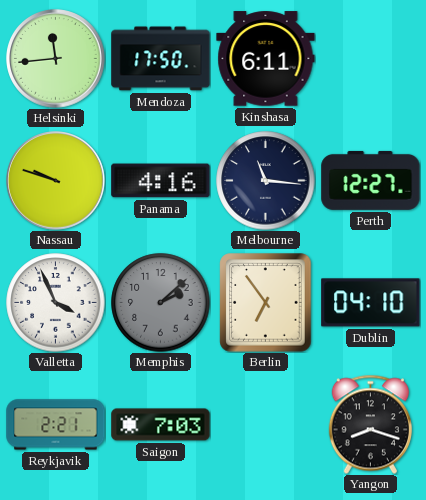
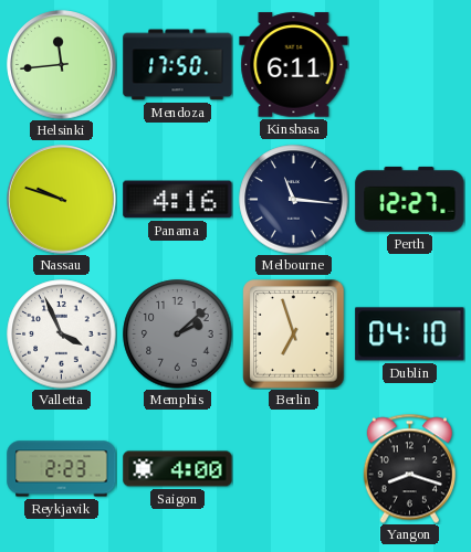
Berlin: 6:54 -> 6:57 (294, 335)
Reykjavik: 2:21 -> 2:23 (62, 469)
Saigon: 7:03 -> 4:00 (178, 469)
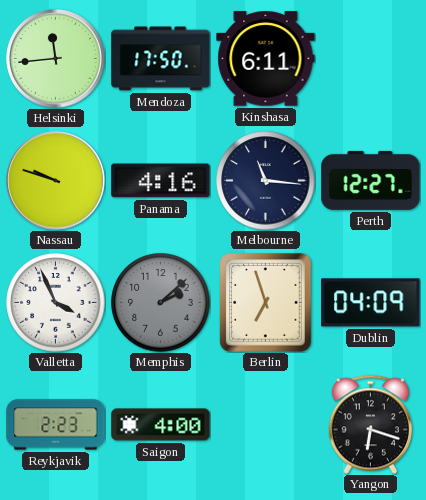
Dublin: 04:10 -> 04:09 (371, 303)
Yangon: 8:18 -> 6:18 (370, 424)
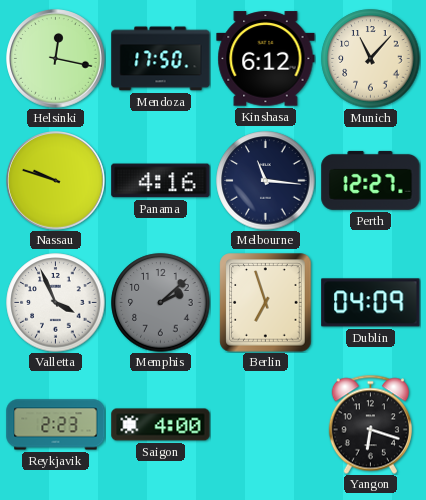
Helsinki: 11:44 -> 12:17 (56, 59)
Kinshasa: 6:11 -> 6:12 (266, 59)
Munich: none -> 11:07 (371, 59)
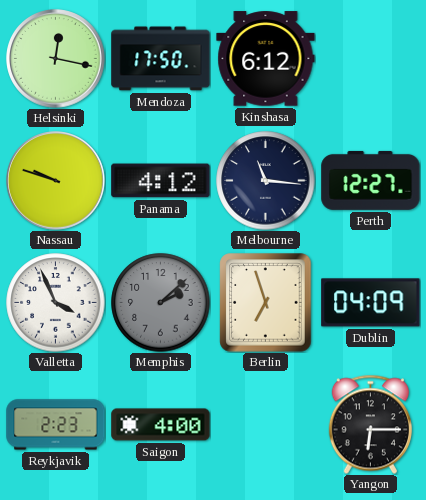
Munich: 11:07 -> none (371, 59)
Panama: 4:16 -> 4:12 (161, 181)
Yangon: 6:18 -> 6:15 (370, 424)
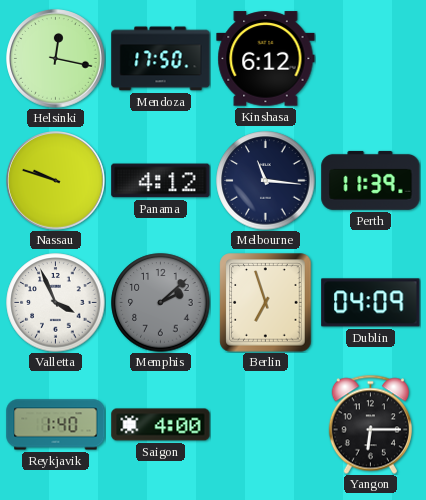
Perth: 12:27 -> 11:39 (371, 180)
Reykjavik: 2:23 -> 1:40 (56, 425)
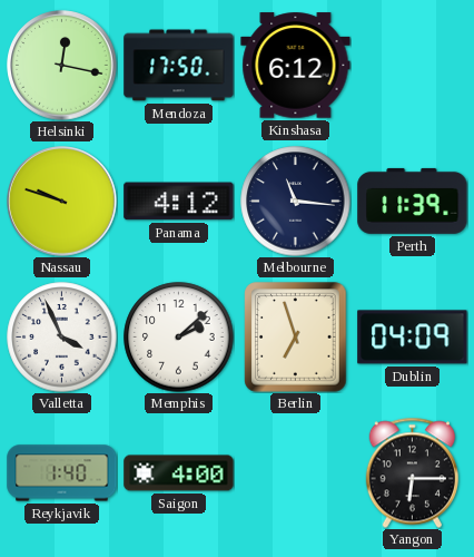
Memphis dial: grey -> white (179, 338)
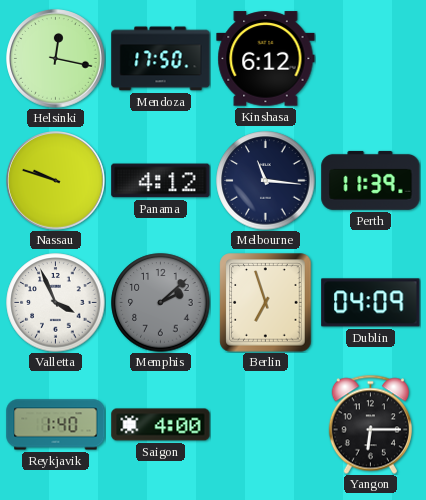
Memphis dial: white -> grey (161, 303)
